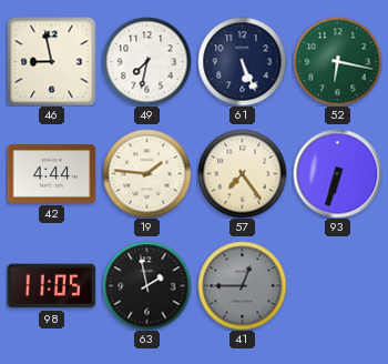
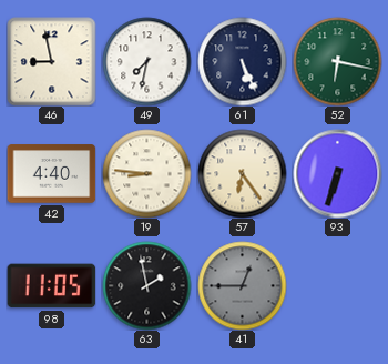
42: 4:44 -> 4:40 (51, 174)
19: 1:46 -> 8:46 (146, 173)
57: 7:24 -> 6:24 (242, 173)
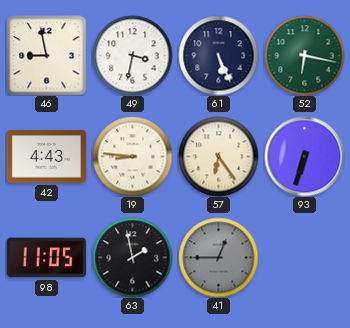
49: 7:32 -> 3:32 (132, 55)
42: 4:40 -> 4:43 (46, 157)
